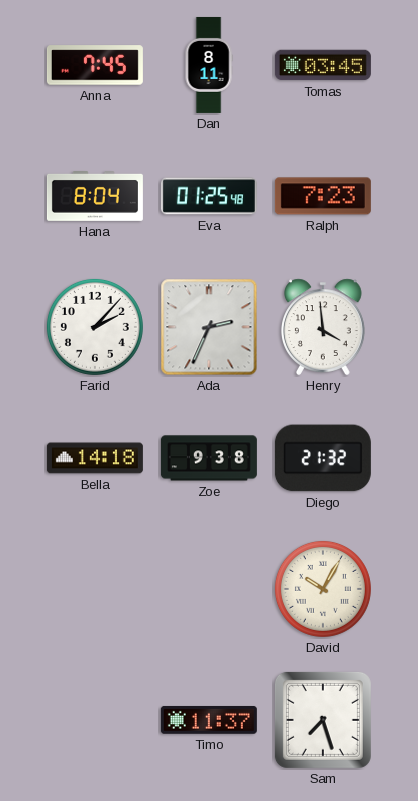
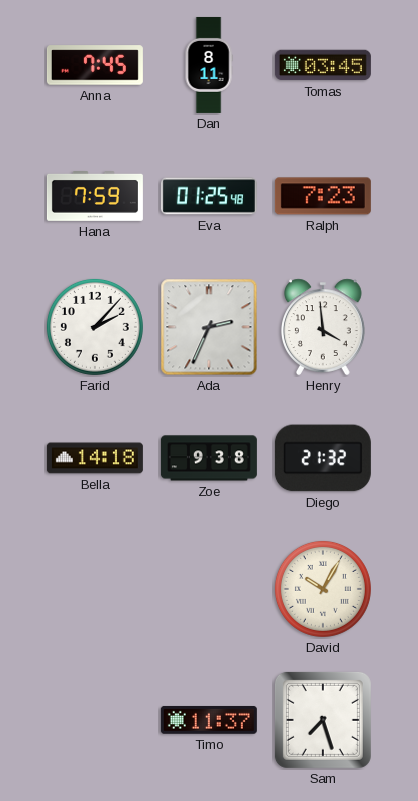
Hana: 8:04 -> 7:59 (95, 197)
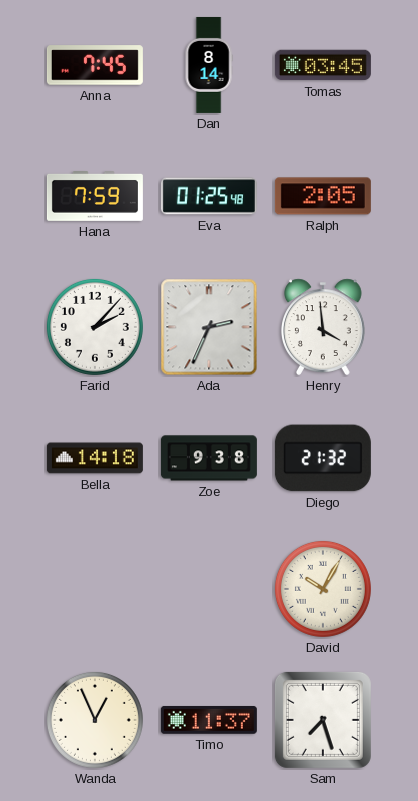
Dan: 8:11 -> 8:14 (209, 65)
Ralph: 7:23 -> 2:05 (323, 196)
Wanda: none -> 12:56 (95, 720)
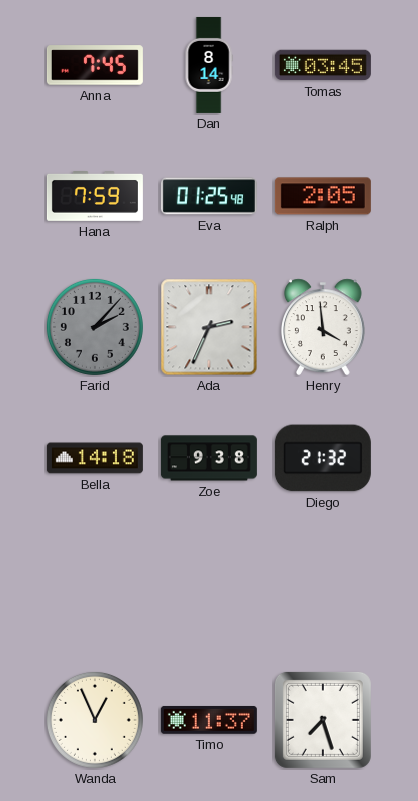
Farid dial: white -> grey (95, 327)
David: 10:05 -> none (323, 589)
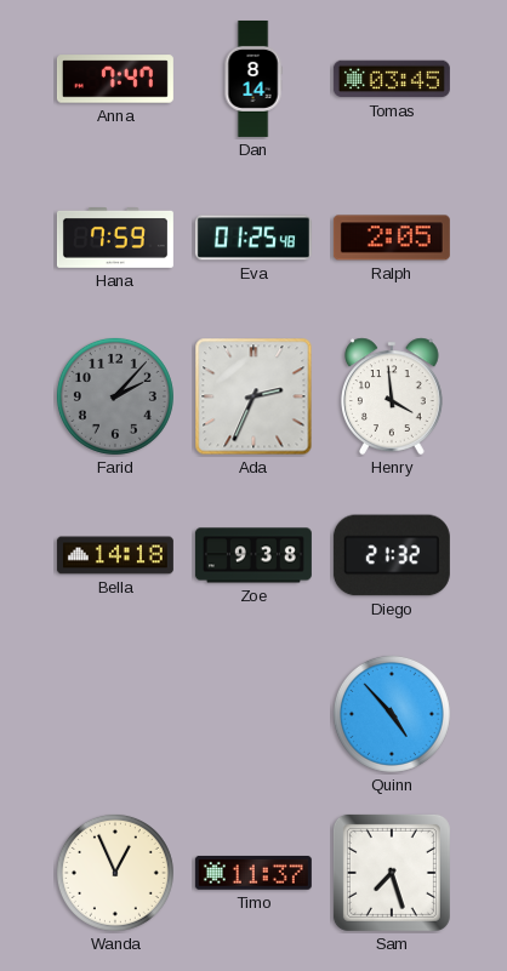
Anna: 7:45 -> 7:47 (115, 79)
Quinn: none -> 4:53 (392, 714)
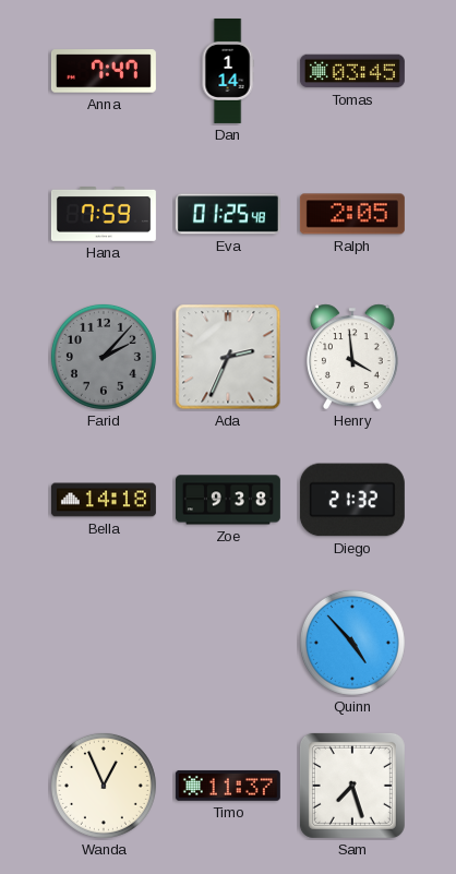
Dan: 8:14 -> 1:14 (228, 71)
